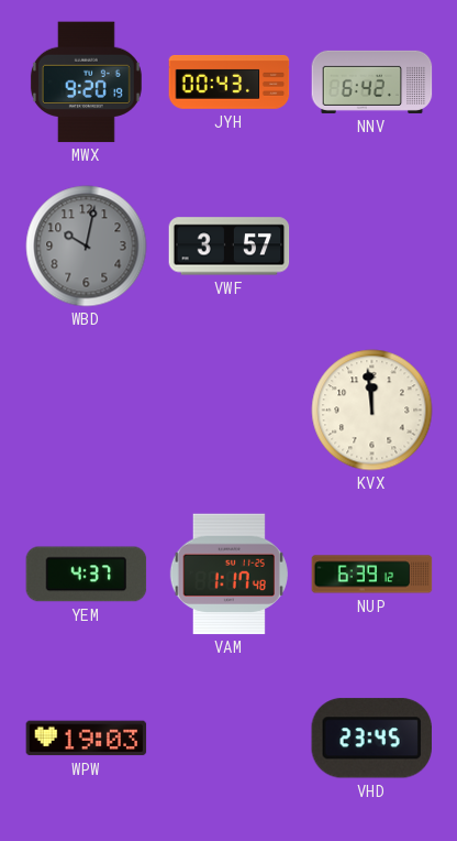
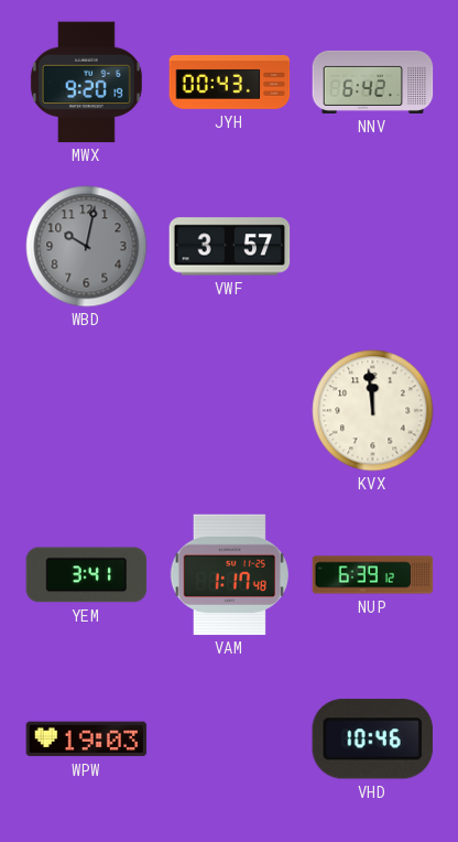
YEM: 4:37 -> 3:41 (87, 575)
VHD: 23:45 -> 10:46 (372, 740)
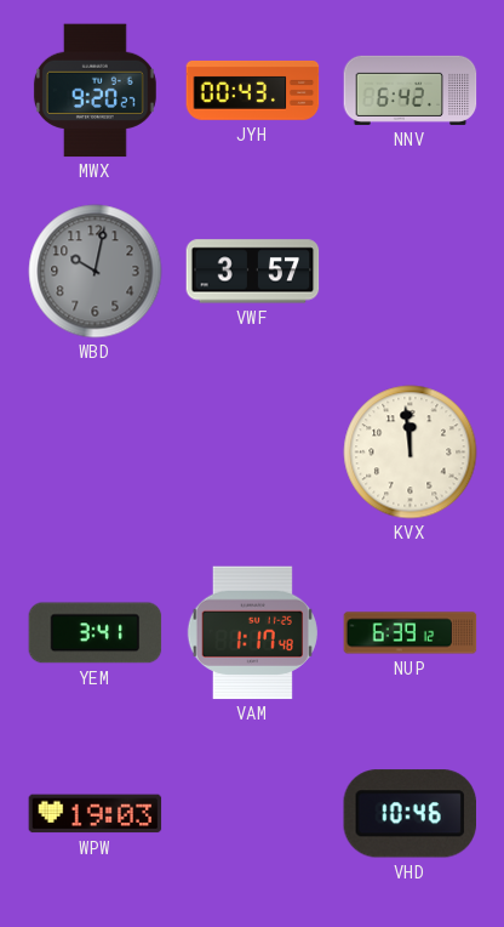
MWX: 9:20:19 -> 9:20:27 (94, 91)
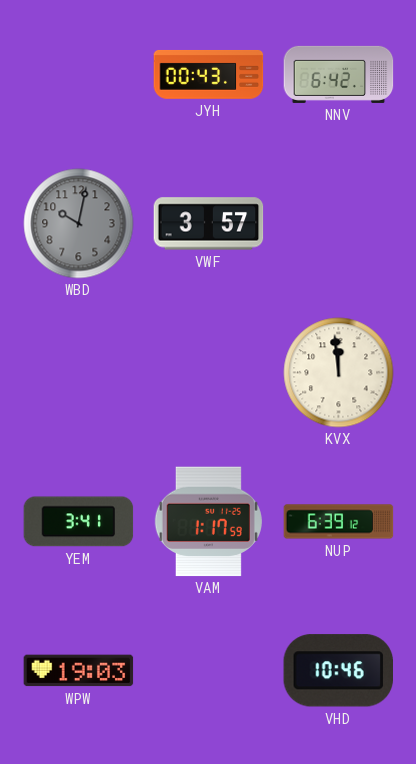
MWX: 9:20 -> none (94, 91)
VAM: 1:17:48 -> 1:17:59 (208, 522)
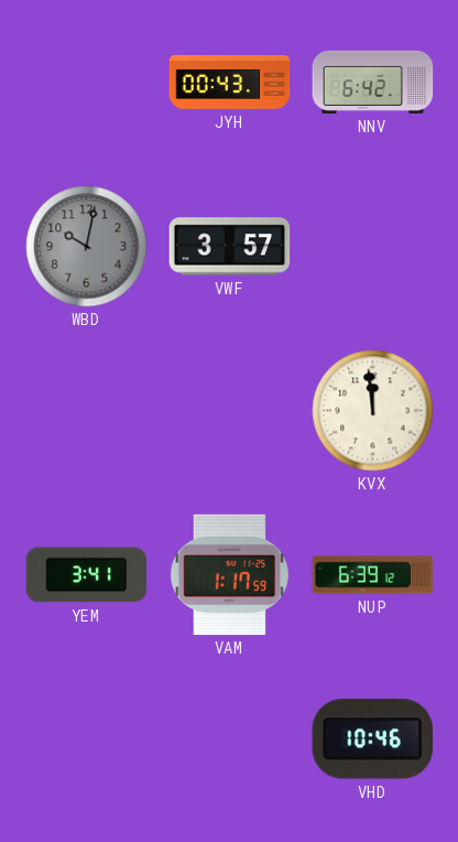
WPW: 19:03 -> none (79, 671)
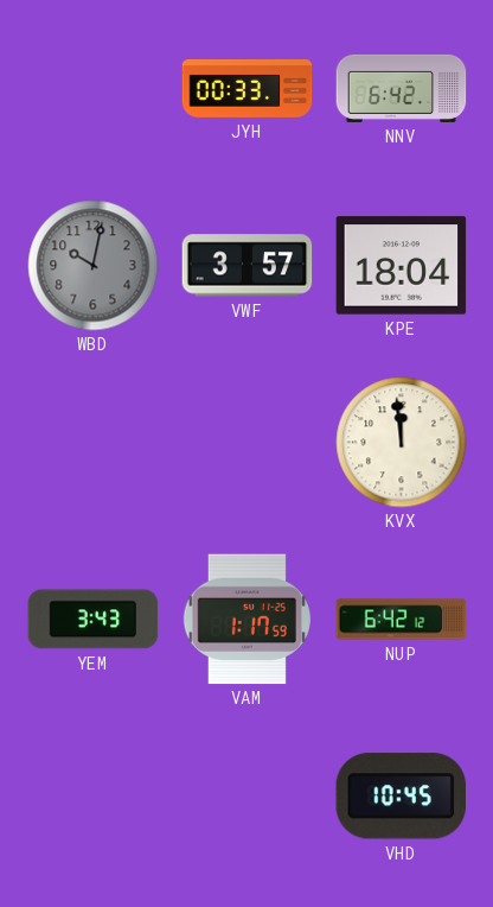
JYH: 00:43 -> 00:33 (248, 88)
KPE: none -> 18:04 (402, 266)
YEM: 3:41 -> 3:43 (94, 620)
NUP: 6:39 -> 6:42 (402, 620)
VHD: 10:46 -> 10:45 (401, 797)
